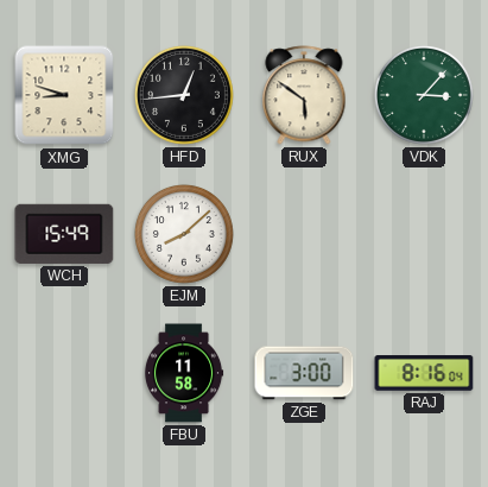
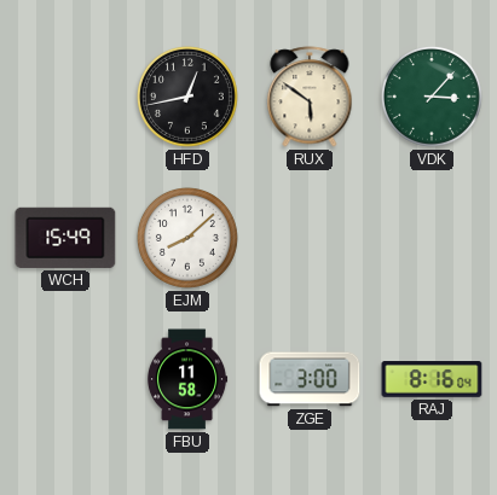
XMG: 8:48 -> none (64, 95)
HFD: 12:44 -> 12:43 (187, 97)
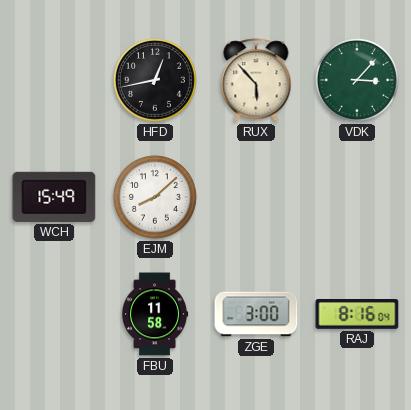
RUX: 5:51 -> 5:53 (256, 80)
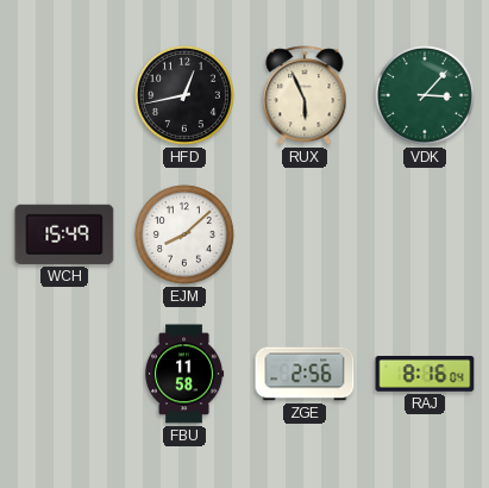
RUX: 5:53 -> 5:56 (305, 95)
ZGE: 3:00 -> 2:56 (305, 374)
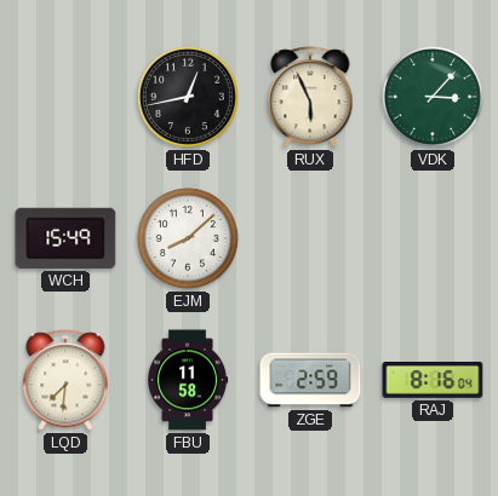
LQD: none -> 7:31 (65, 380)
ZGE: 2:56 -> 2:59 (310, 380)
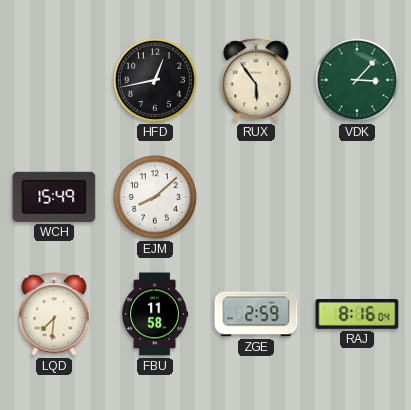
RUX: 5:56 -> 5:54 (256, 80)
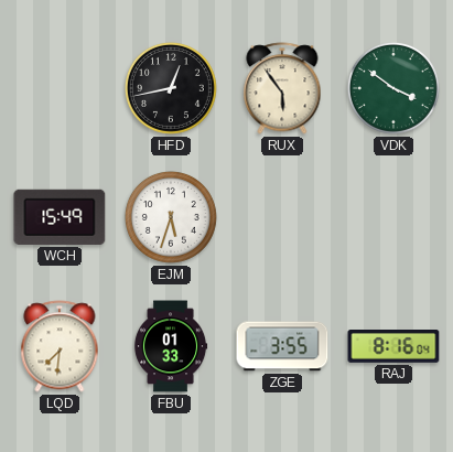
VDK: 3:07 -> 3:51 (393, 88)
EJM: 8:08 -> 5:33 (171, 217)
FBU: 11:58 -> 01:33 (171, 346)
ZGE: 2:59 -> 3:55 (282, 346)
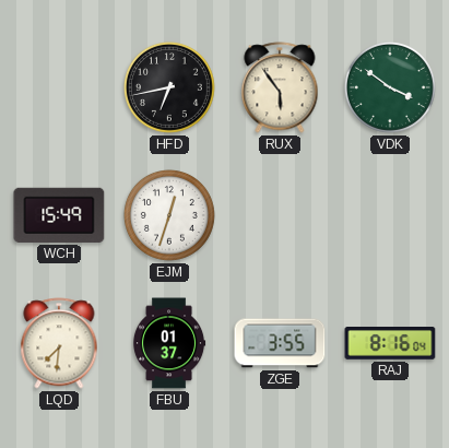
HFD: 12:43 -> 6:43 (169, 87)
EJM: 5:33 -> 12:33 (169, 215)
FBU: 01:33 -> 01:37 (169, 343)
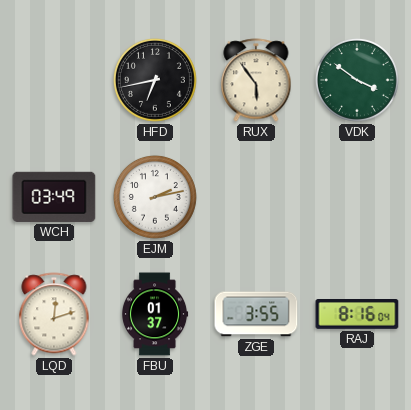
WCH: 15:49 -> 03:49 (54, 197)
EJM: 12:33 -> 2:13 (155, 197)
LQD: 7:31 -> 12:12 (54, 314)
